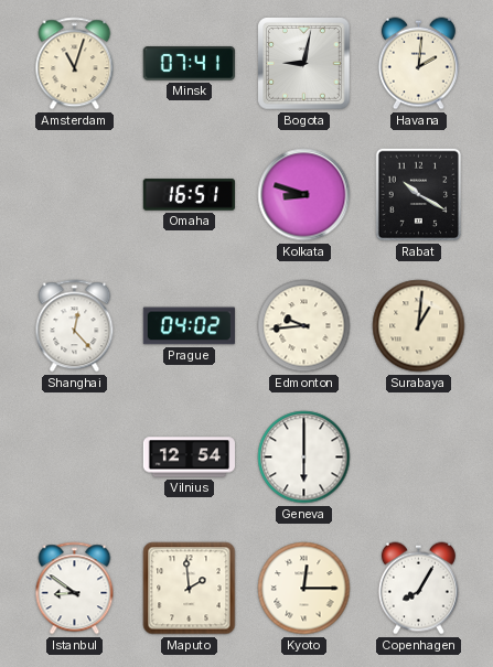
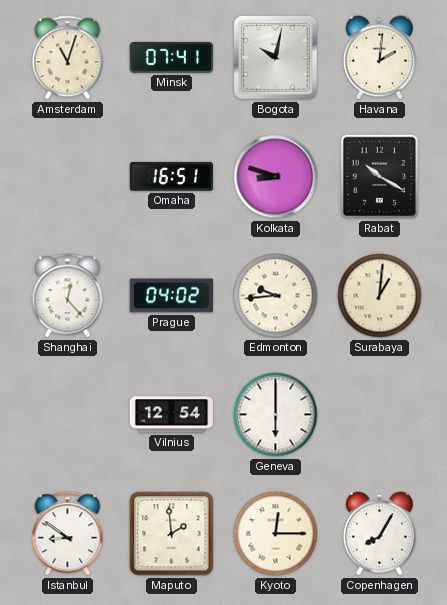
Bogota: 9:02 -> 10:02 (276, 58)
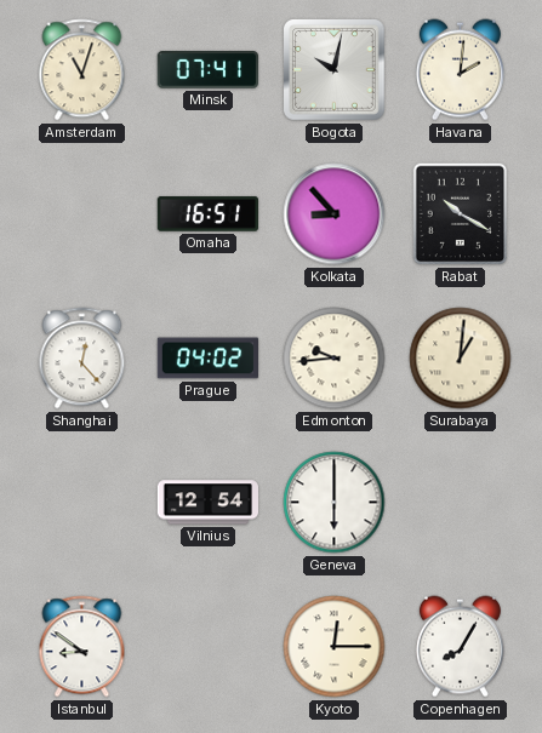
Kolkata: 8:48 -> 8:53 (335, 214)
Maputo: 1:59 -> none (172, 534)
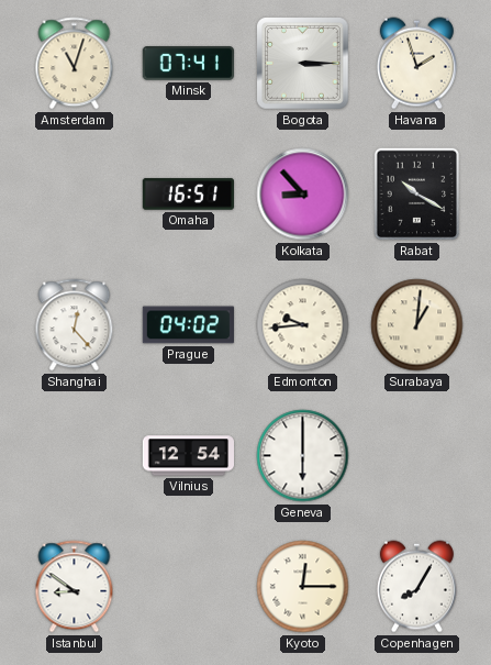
Bogota: 10:02 -> 3:15 (303, 64)
Havana: 2:01 -> 1:57 (416, 64)
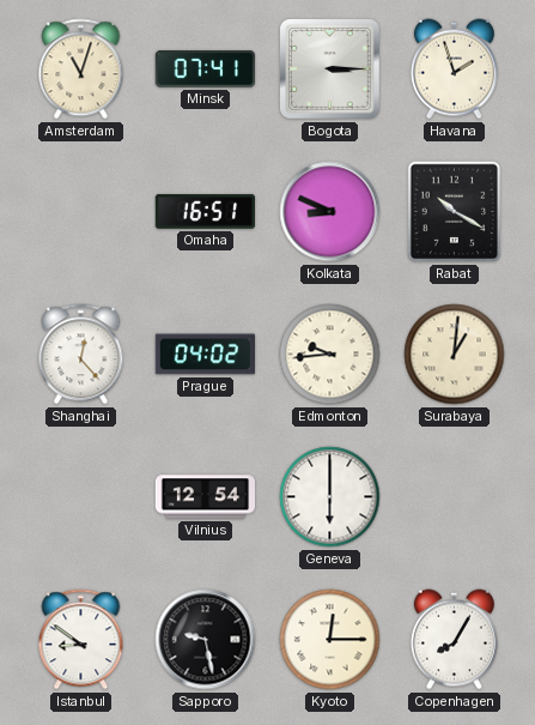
Kolkata: 8:53 -> 8:49 (330, 212)
Sapporo: none -> 9:28 (206, 640)
